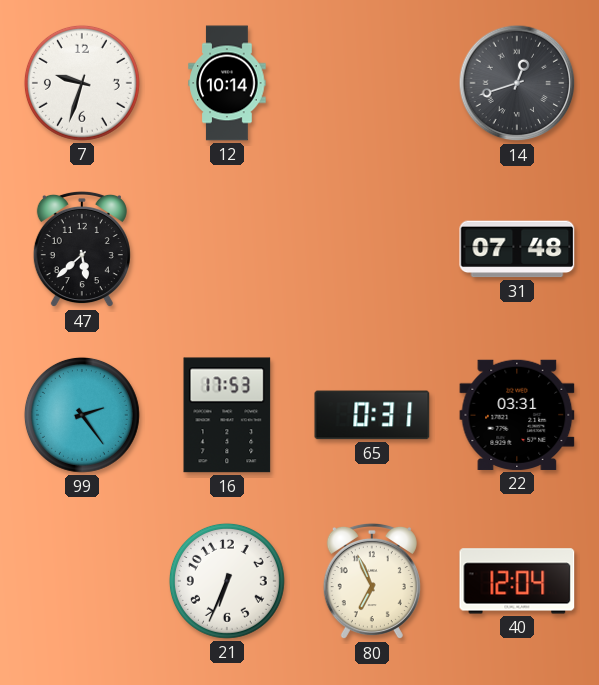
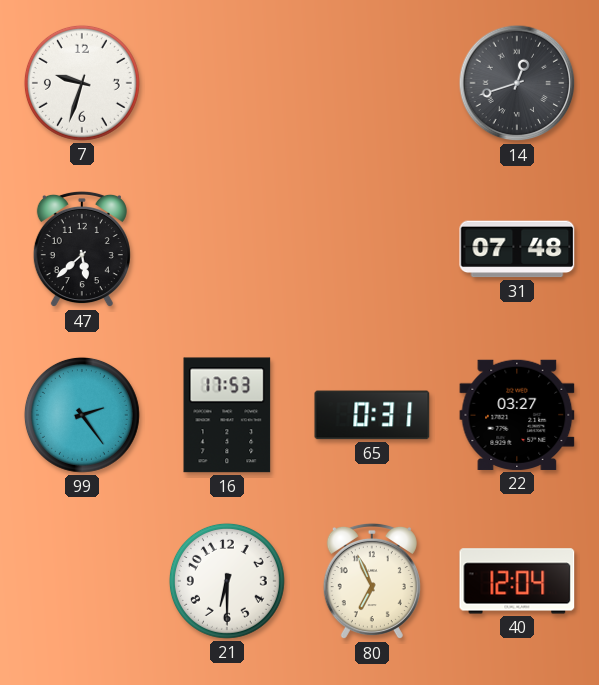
12: 10:14 -> none (227, 83)
22: 03:31 -> 03:27 (517, 415)
21: 6:34 -> 6:30 (227, 581)
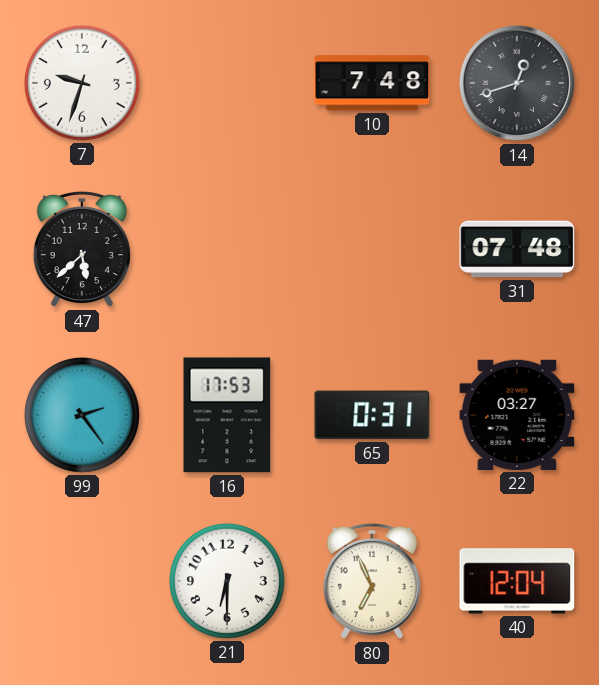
10: none -> 7:48 (372, 83)
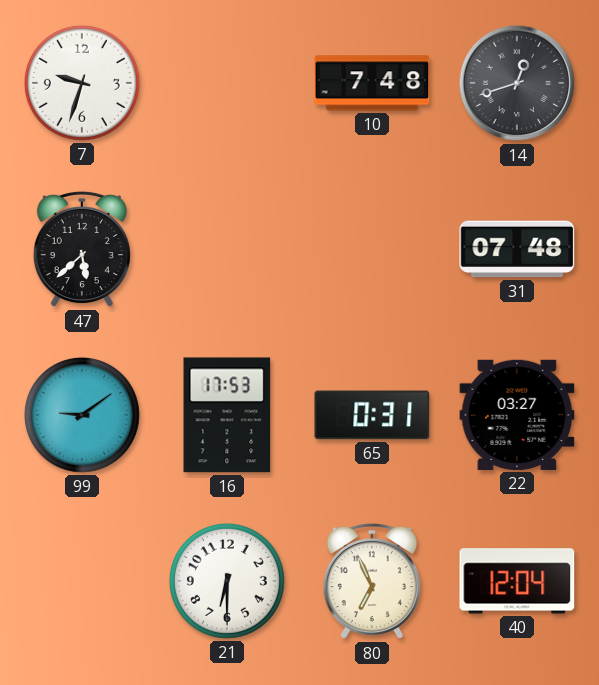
99: 2:24 -> 9:09 (82, 415)
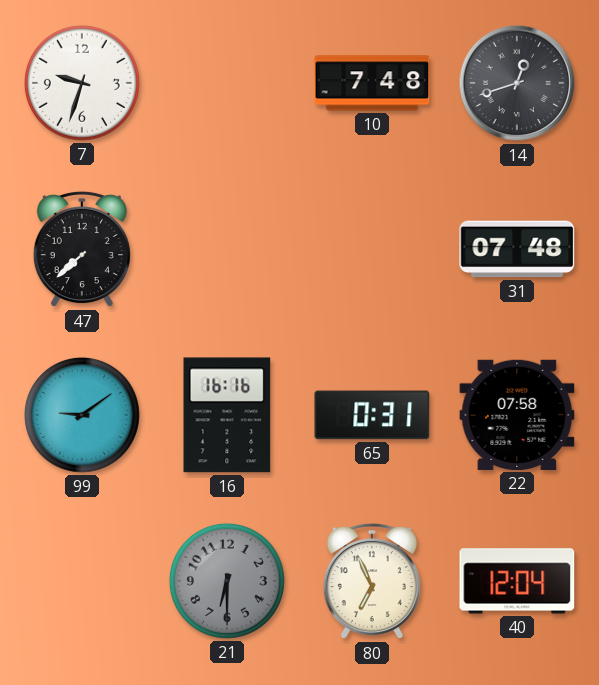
47: 5:38 -> 7:38 (82, 249)
16: 17:53 -> 16:16 (227, 415)
22: 03:27 -> 07:58 (517, 415)
21 dial: white -> grey (227, 581)
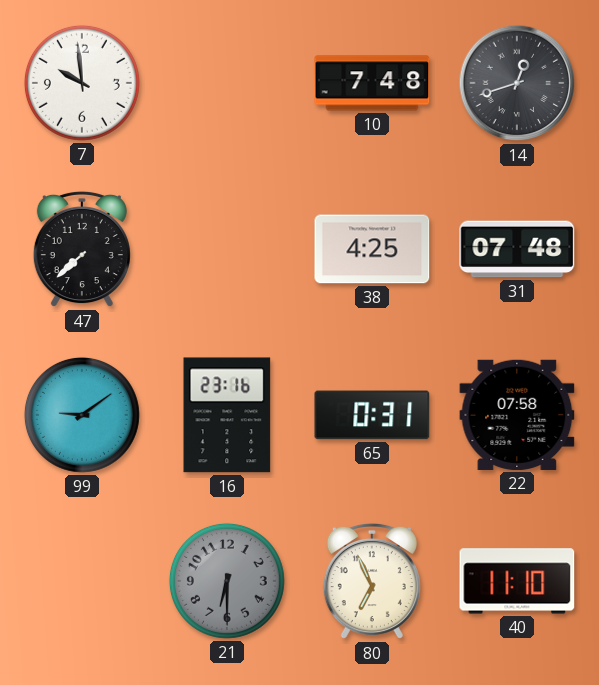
7: 9:33 -> 9:59 (82, 83)
38: none -> 4:25 (372, 249)
16: 16:16 -> 23:16 (227, 415)
40: 12:04 -> 11:10 (517, 581)
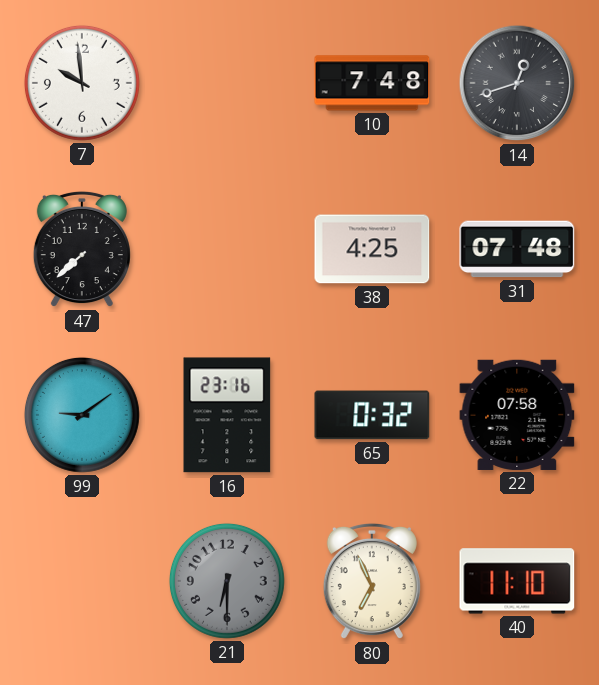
65: 0:31 -> 0:32 (372, 415)
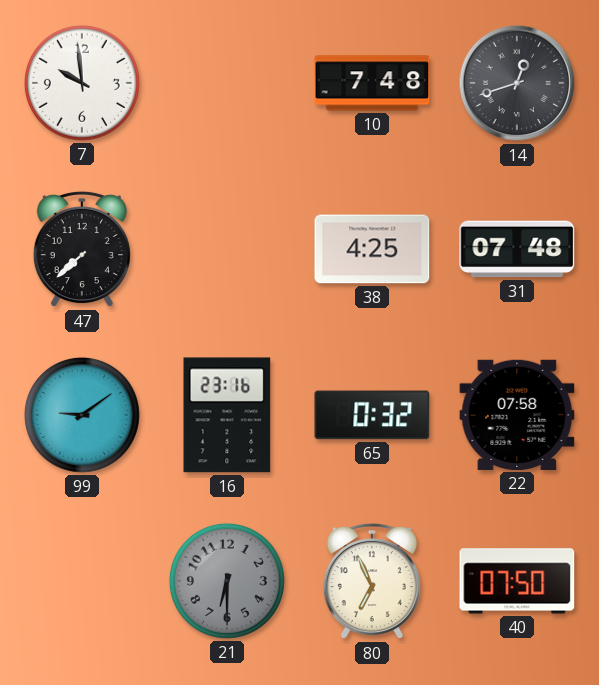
40: 11:10 -> 07:50 (517, 581)
